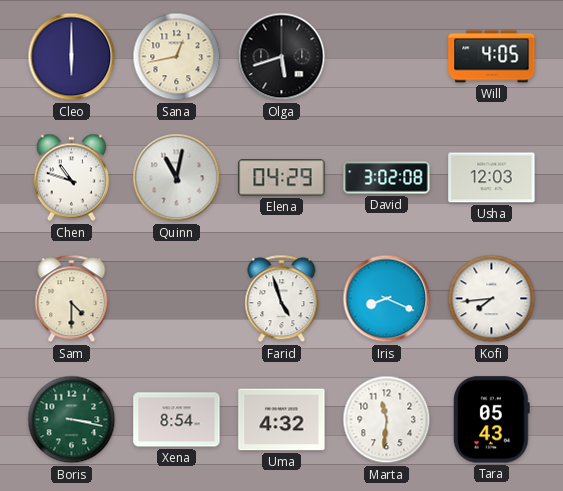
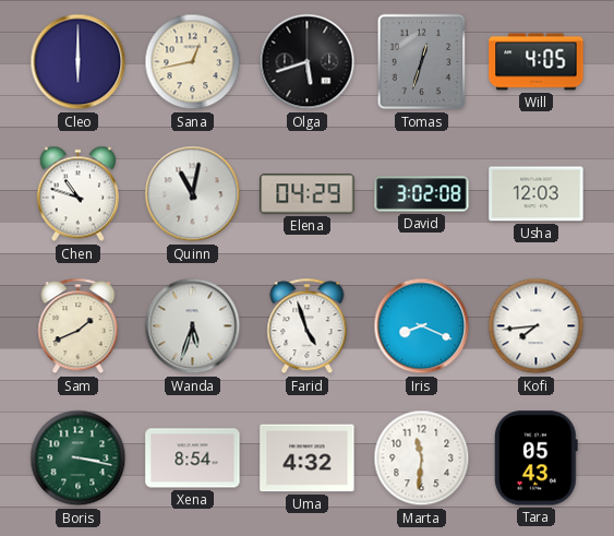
Tomas: none -> 12:33 (422, 62)
Sam: 4:30 -> 1:41 (79, 326)
Wanda: none -> 5:33 (193, 326)
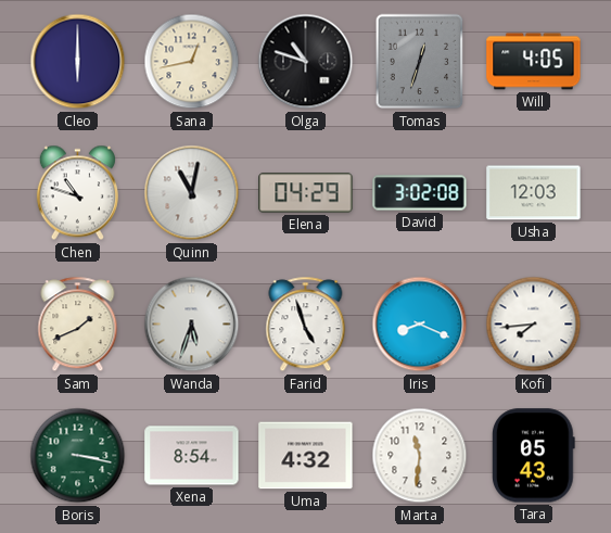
Olga: 5:42 -> 10:48 (306, 62)
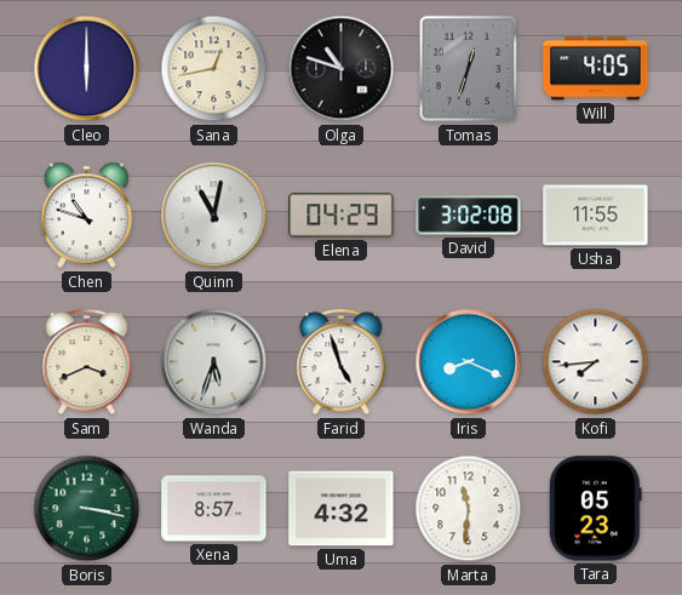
Usha: 12:03 -> 11:55 (596, 216)
Sam: 1:41 -> 3:41 (87, 362)
Xena: 8:54 -> 8:57 (214, 509)
Tara: 05:43 -> 05:23 (595, 509)
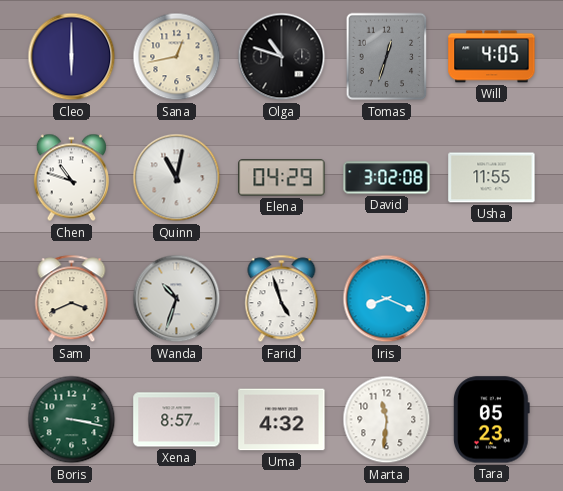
Wanda: 5:33 -> 10:33 (177, 299)
Kofi: 7:44 -> none (596, 362)
